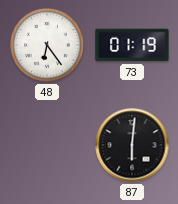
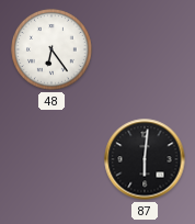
73: 01:19 -> none (132, 45)
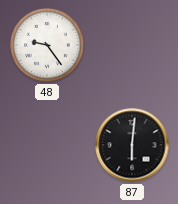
48: 6:24 -> 9:24 (48, 46)
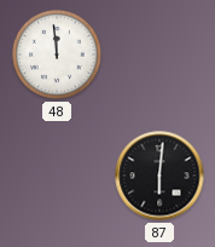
48: 9:24 -> 11:59 (58, 56)
